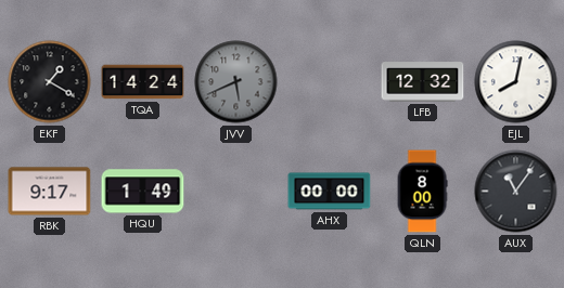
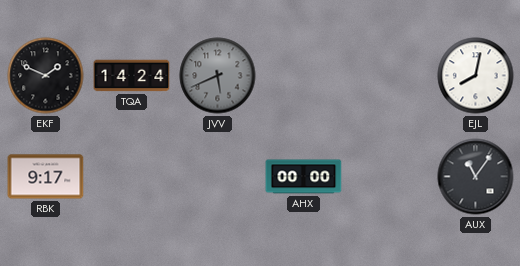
EKF: 1:20 -> 1:49 (46, 76)
LFB: 12:32 -> none (423, 82)
HQU: 1:49 -> none (143, 192)
QLN: 8:00 -> none (422, 192)
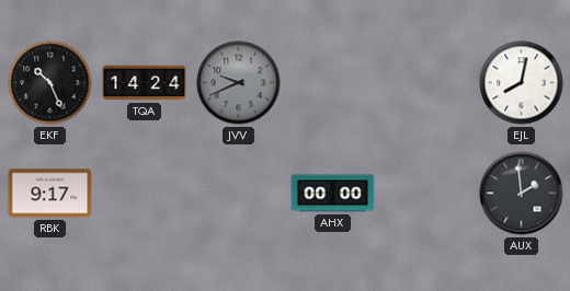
EKF: 1:49 -> 10:26 (50, 83)
JVV: 5:41 -> 9:41 (239, 83)
AUX: 11:06 -> 1:59 (522, 194)
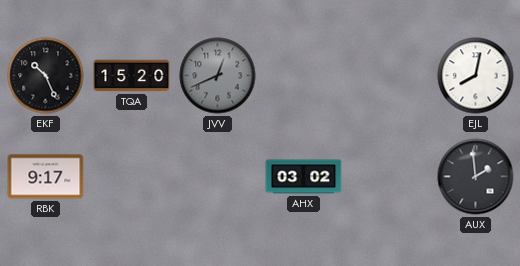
TQA: 14:24 -> 15:20 (132, 76)
JVV: 9:41 -> 12:41 (218, 76)
AHX: 00:00 -> 03:02 (304, 177)
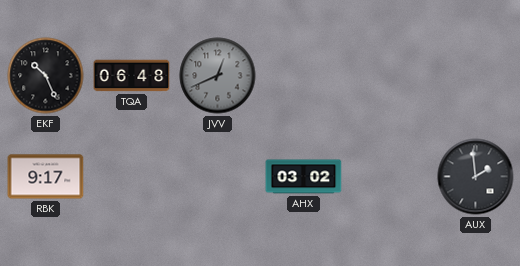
TQA: 15:20 -> 06:48 (132, 76)
EJL: 8:02 -> none (476, 76)
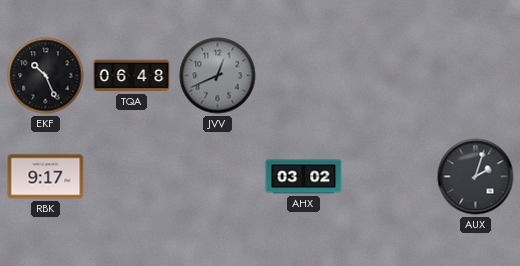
AUX: 1:59 -> 2:03 (476, 177)
